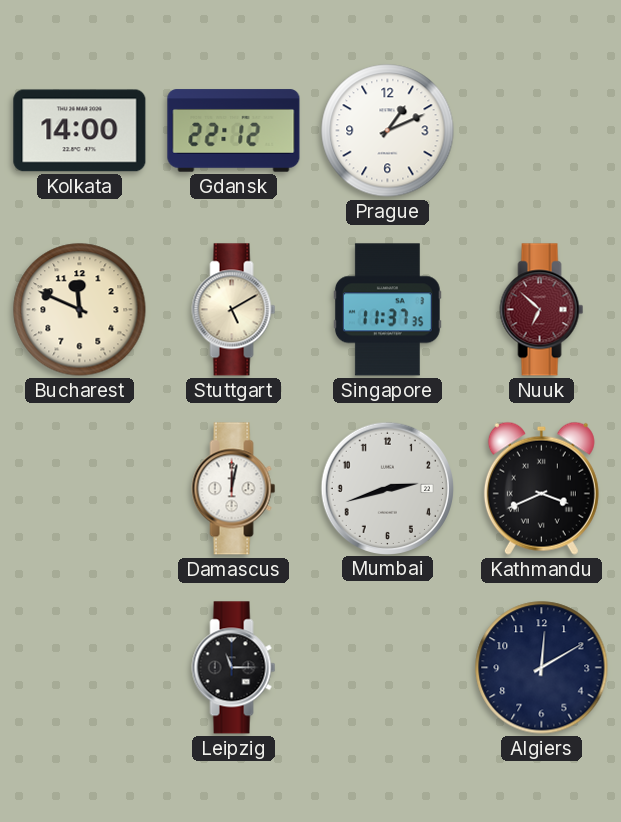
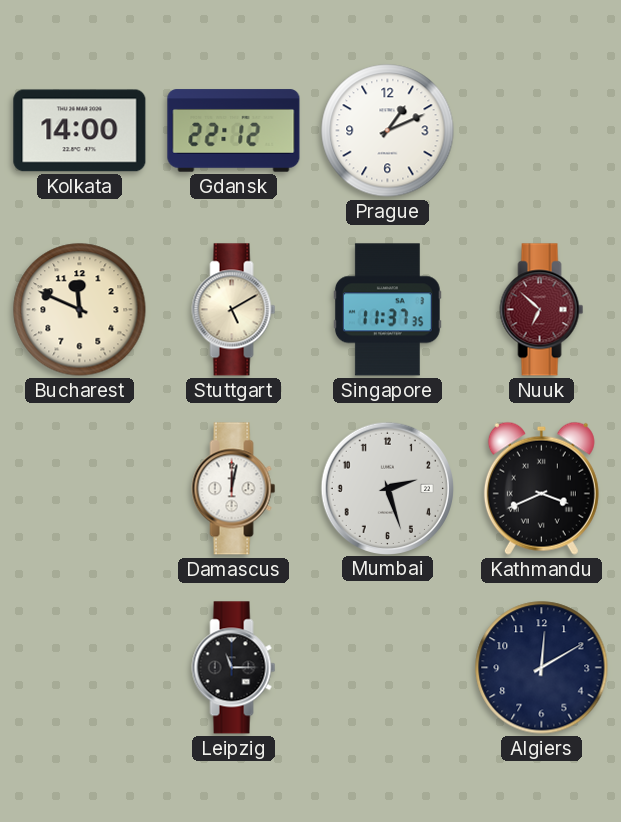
Mumbai: 2:42 -> 2:27 (387, 488)
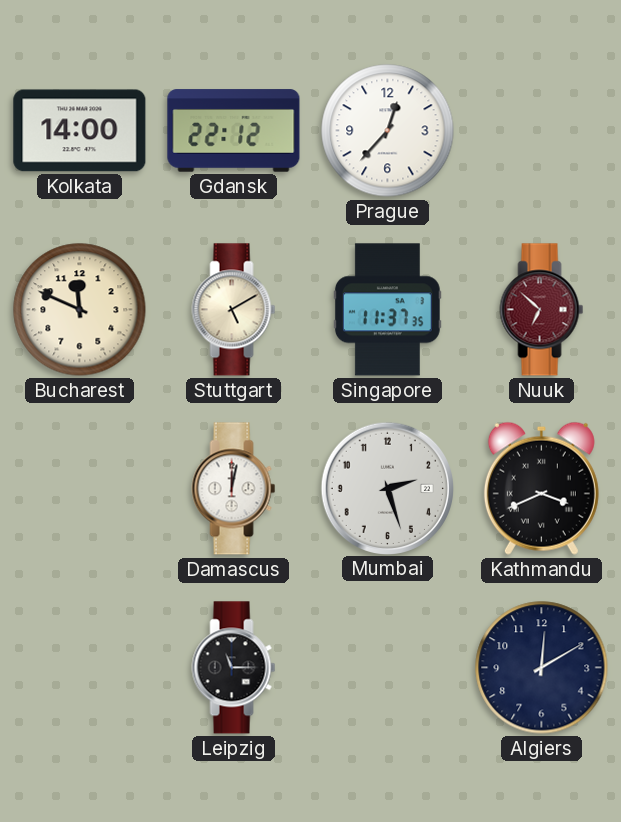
Prague: 1:11 -> 12:37 (388, 131)
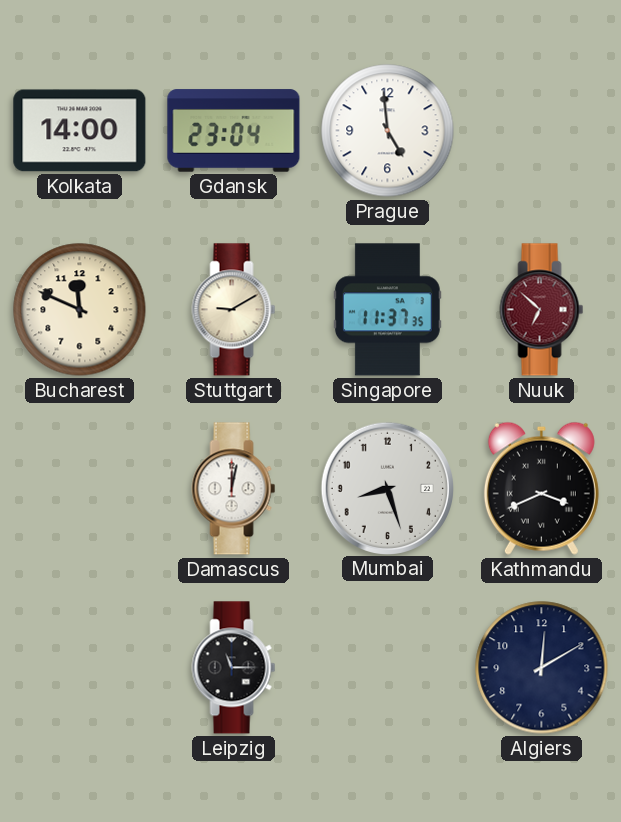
Gdansk: 22:12 -> 23:04 (234, 131)
Prague: 12:37 -> 4:59 (388, 131)
Stuttgart: 5:10 -> 9:10 (234, 310)
Mumbai: 2:27 -> 8:27 (387, 488)
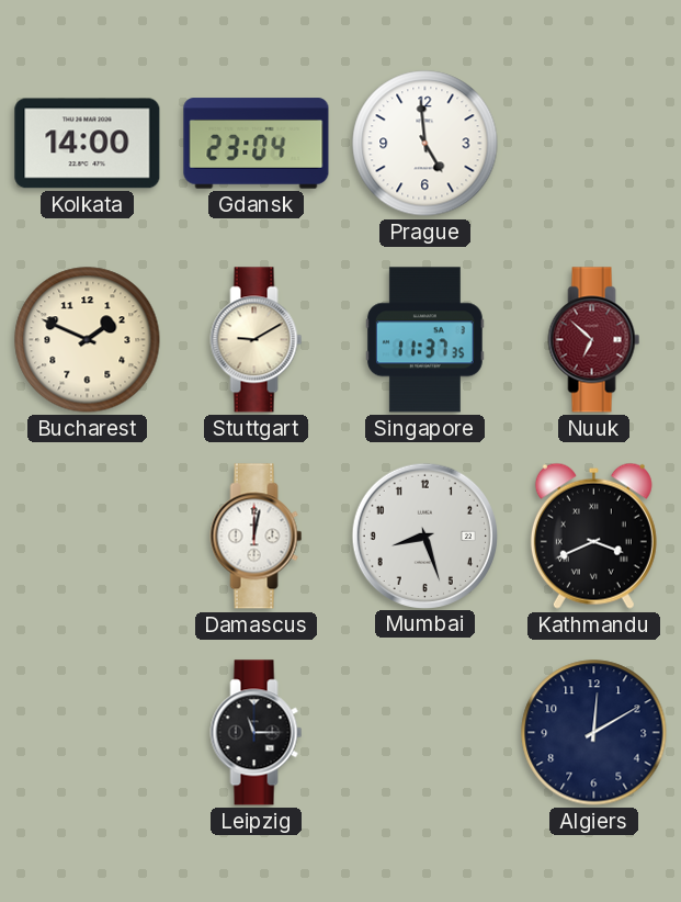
Bucharest: 11:49 -> 1:49 (88, 340)
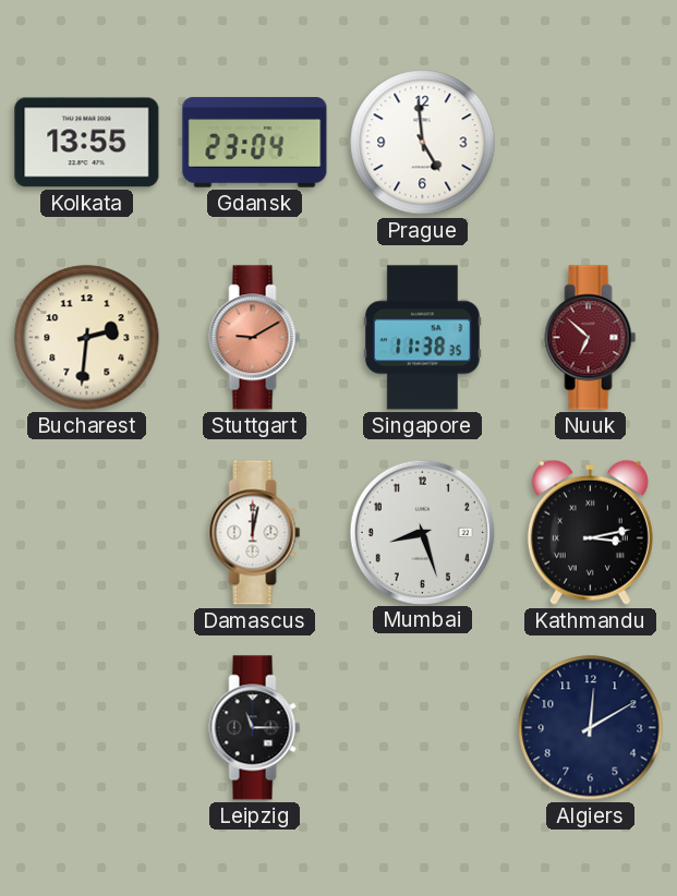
Kolkata: 14:00 -> 13:55 (87, 143)
Bucharest: 1:49 -> 2:31 (87, 338)
Stuttgart dial: cream -> salmon (255, 338)
Singapore: 11:37 -> 11:38 (422, 338)
Kathmandu: 3:41 -> 3:13 (590, 532)
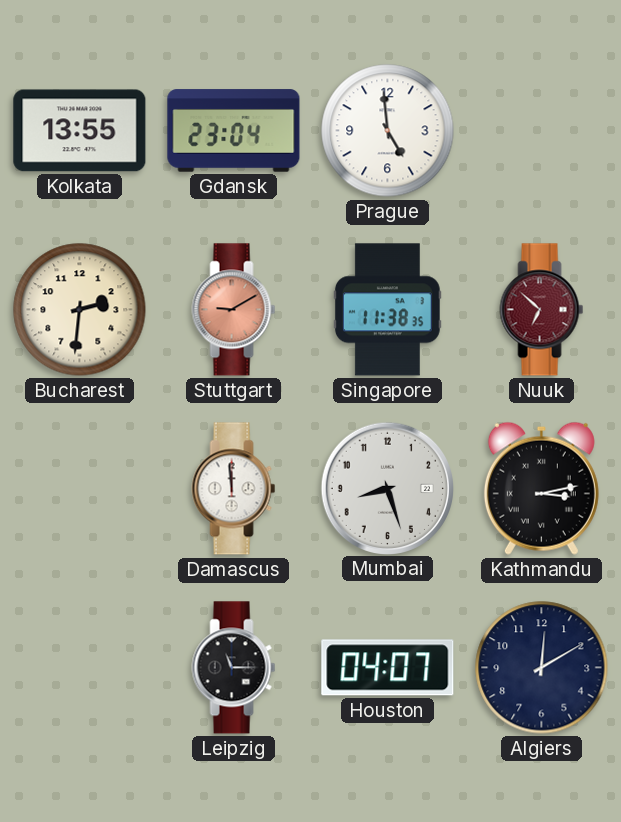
Damascus: 12:02 -> 11:59 (234, 489)
Houston: none -> 04:07 (388, 668)
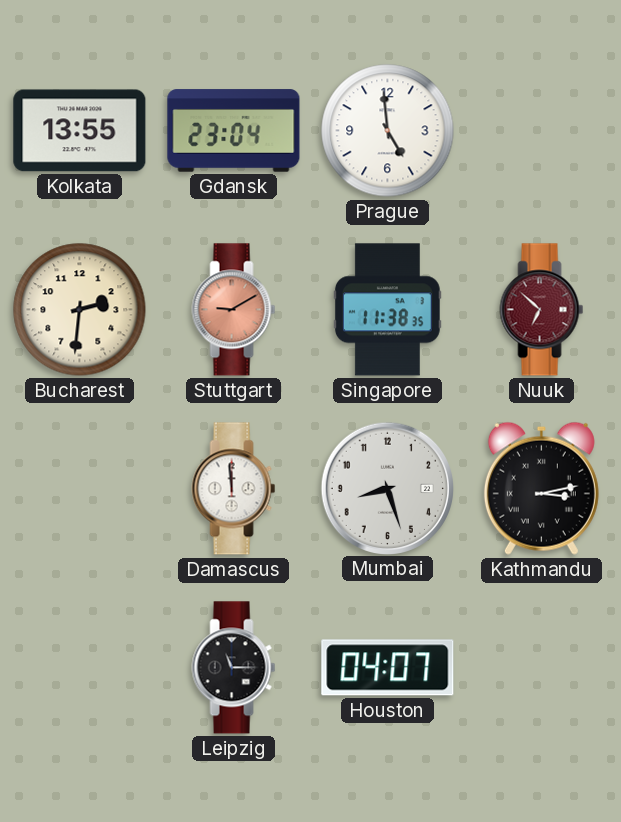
Algiers: 12:10 -> none (542, 668)
